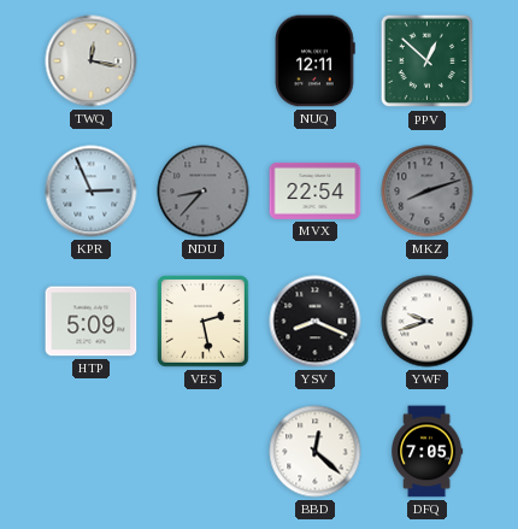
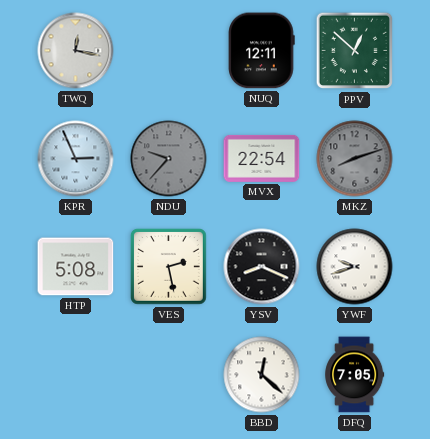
NDU: 8:37 -> 9:37 (169, 159)
HTP: 5:09 -> 5:08 (76, 267)
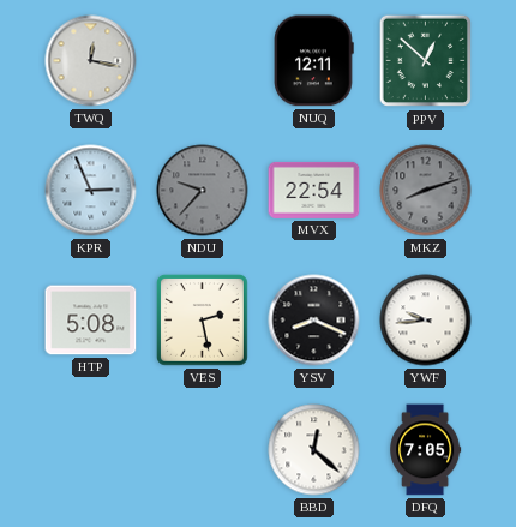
YWF: 9:42 -> 9:44 (426, 321)
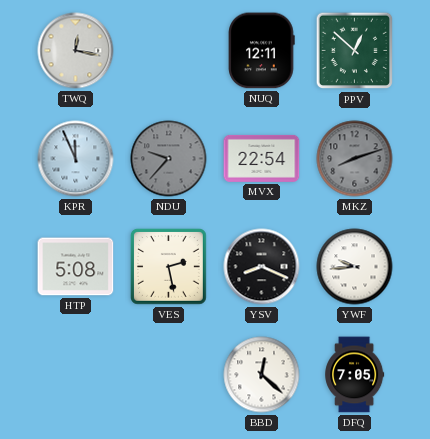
KPR: 2:56 -> 11:56 (76, 159)
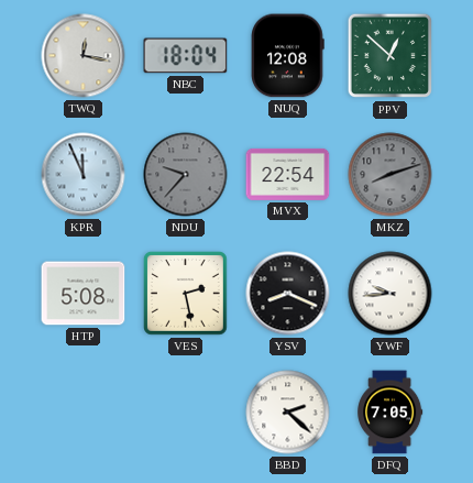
NBC: none -> 18:04 (186, 56)
NUQ: 12:11 -> 12:08 (288, 56)
BBD: 12:22 -> 2:22 (288, 413)
